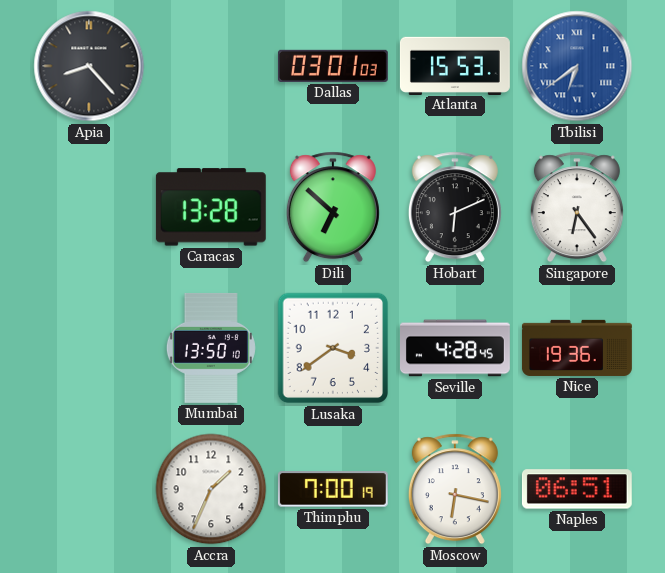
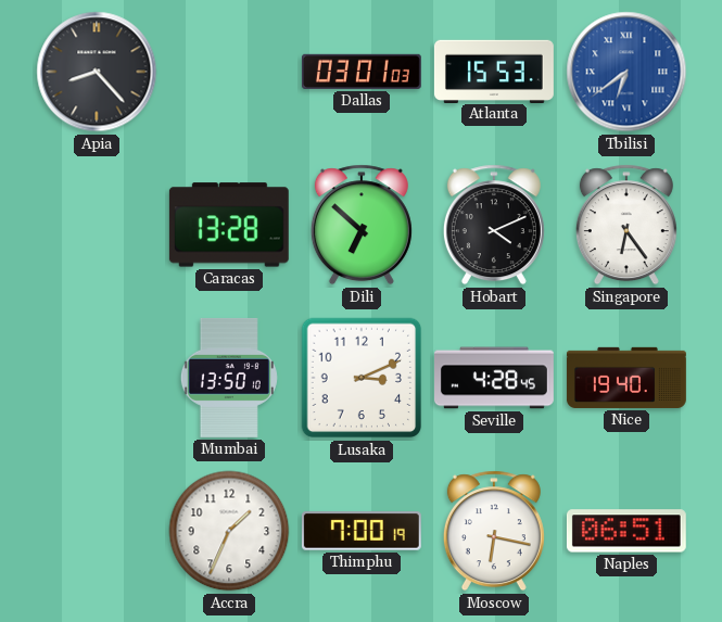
Hobart: 6:11 -> 4:11 (494, 225)
Lusaka: 3:39 -> 3:11 (362, 378)
Nice: 19:36 -> 19:40 (626, 378)
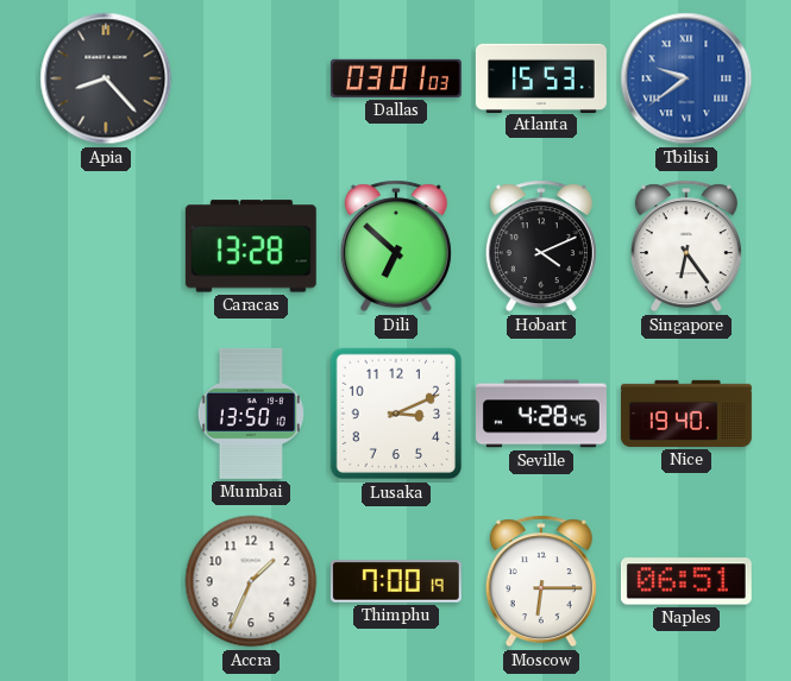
Tbilisi: 6:39 -> 9:39 (686, 78)
Moscow: 6:17 -> 6:15 (541, 581)
